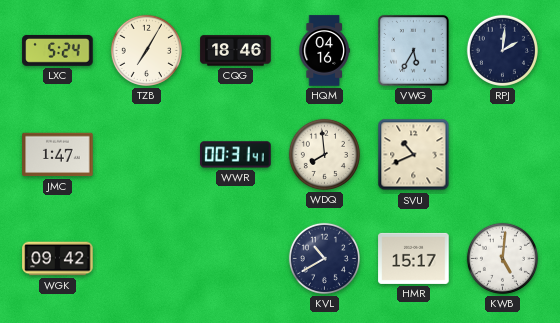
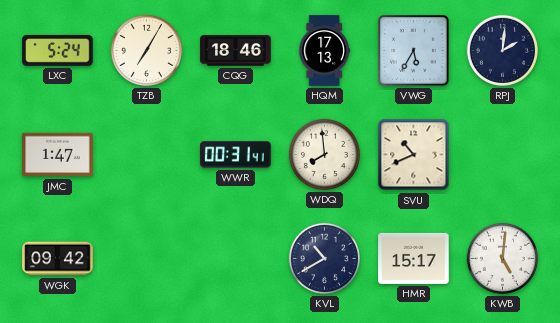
HQM: 04:16 -> 17:13 (324, 51)
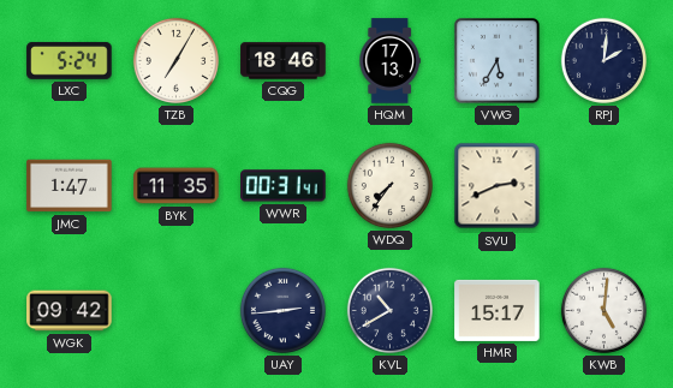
BYK: none -> 11:35 (177, 186)
WDQ: 7:59 -> 7:36 (389, 185)
SVU: 10:41 -> 2:41 (498, 186)
UAY: none -> 2:44 (282, 310)
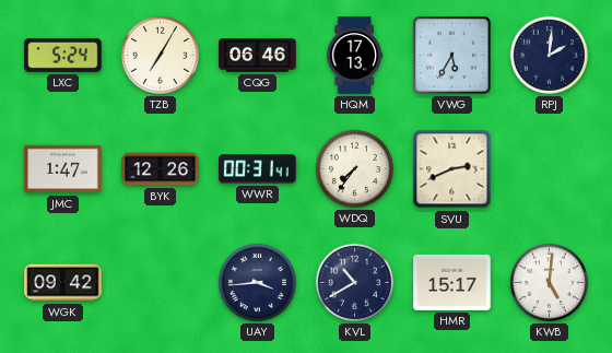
CQG: 18:46 -> 06:46 (258, 56)
BYK: 11:35 -> 12:26 (161, 169)
UAY: 2:44 -> 3:44 (257, 282)
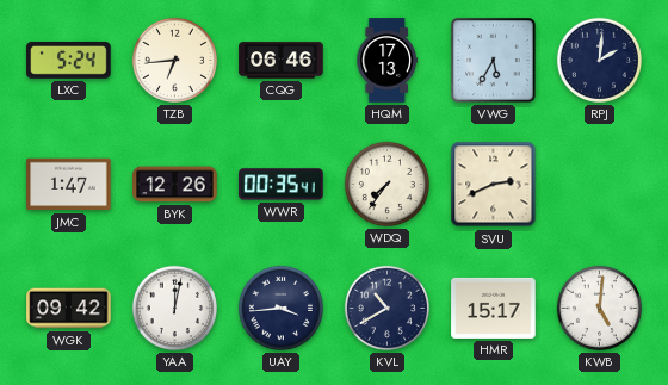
TZB: 7:05 -> 6:44 (174, 60)
WWR: 00:31 -> 00:35 (282, 185)
YAA: none -> 12:02 (174, 308)
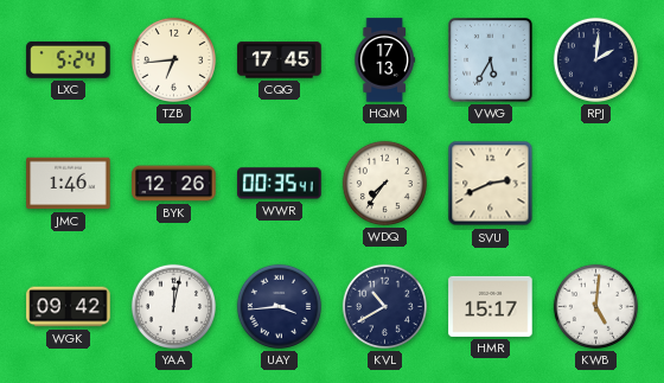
CQG: 06:46 -> 17:45 (280, 60)
JMC: 1:47 -> 1:46 (69, 184)
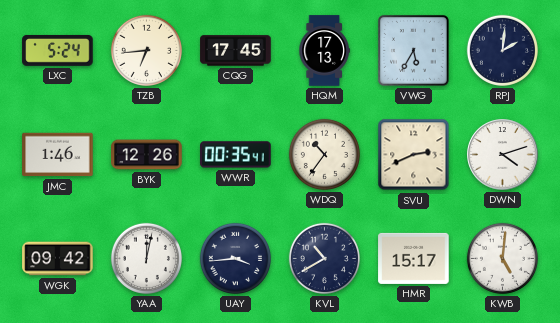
WDQ: 7:36 -> 10:36 (324, 154)
DWN: none -> 4:12 (503, 155)
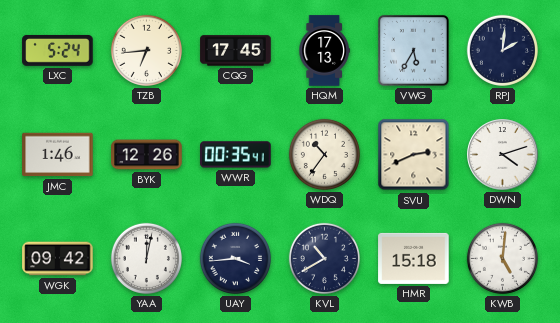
HMR: 15:17 -> 15:18 (414, 258)
